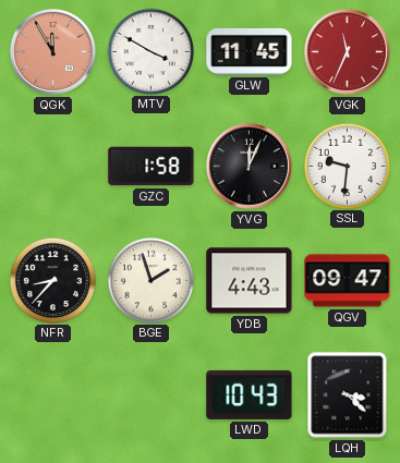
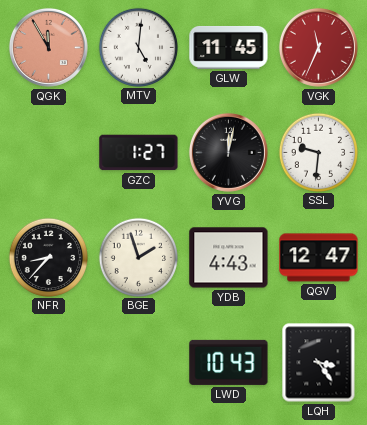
MTV: 3:50 -> 5:01 (138, 47)
GZC: 1:58 -> 1:27 (139, 153)
YVG: 12:04 -> 12:02 (228, 152)
QGV: 09:47 -> 12:47 (319, 258)
LQH: 3:22 -> 3:24 (319, 363)
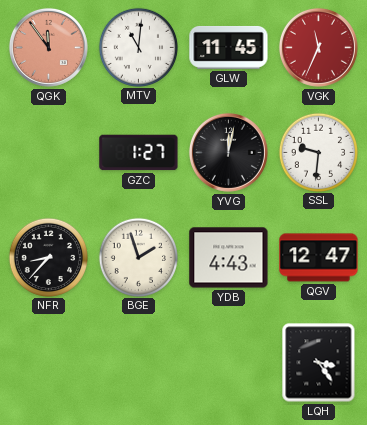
QGK: 11:55 -> 11:54 (48, 47)
MTV: 5:01 -> 11:01 (138, 47)
LWD: 10:43 -> none (229, 362)
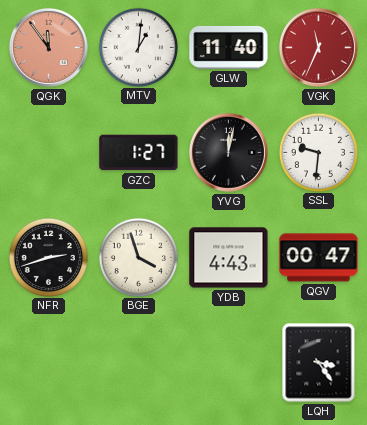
MTV: 11:01 -> 1:01 (138, 47)
GLW: 11:45 -> 11:40 (229, 47)
NFR: 8:37 -> 2:42 (48, 257)
BGE: 1:57 -> 3:57 (138, 257)
QGV: 12:47 -> 00:47 (319, 258)
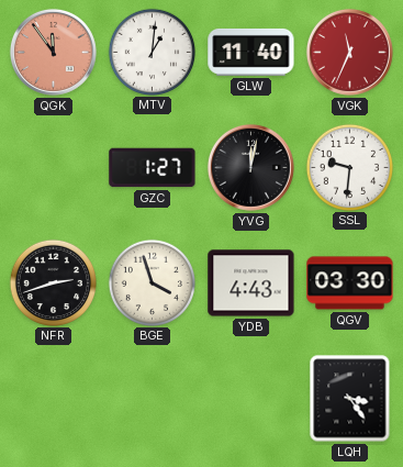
QGV: 00:47 -> 03:30 (350, 283)
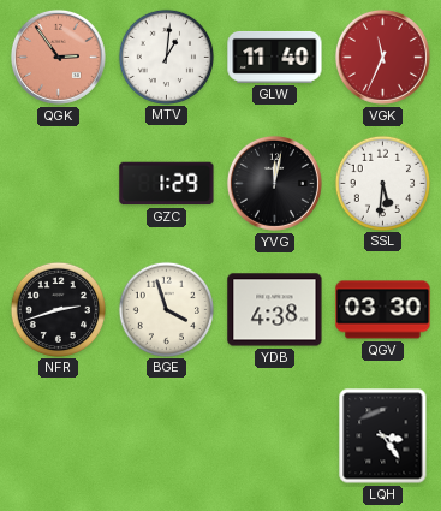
QGK: 11:54 -> 2:54 (58, 57)
GZC: 1:27 -> 1:29 (167, 184)
SSL: 9:31 -> 5:31 (382, 183)
YDB: 4:43 -> 4:38 (275, 310)
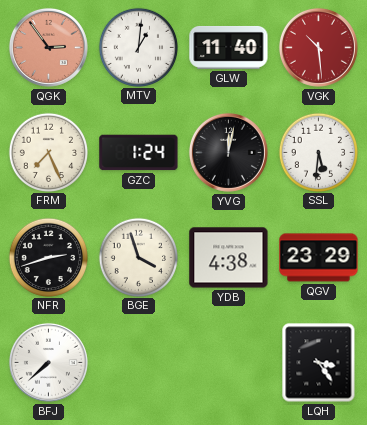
VGK: 11:34 -> 10:29 (318, 47)
FRM: none -> 7:26 (48, 152)
GZC: 1:29 -> 1:24 (139, 153)
QGV: 03:30 -> 23:29 (319, 258)
BFJ: none -> 7:38 (48, 362)
